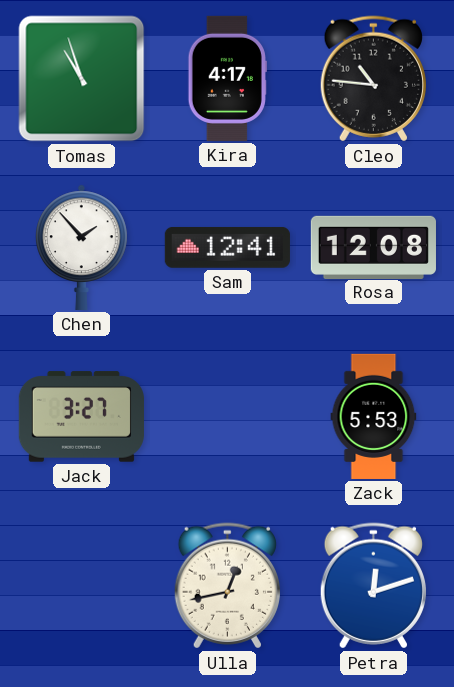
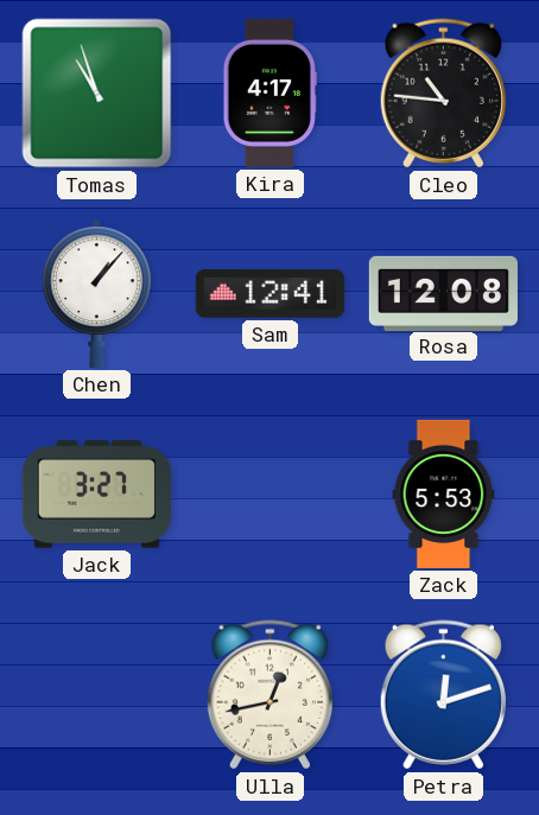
Chen: 1:53 -> 1:07 (97, 293)
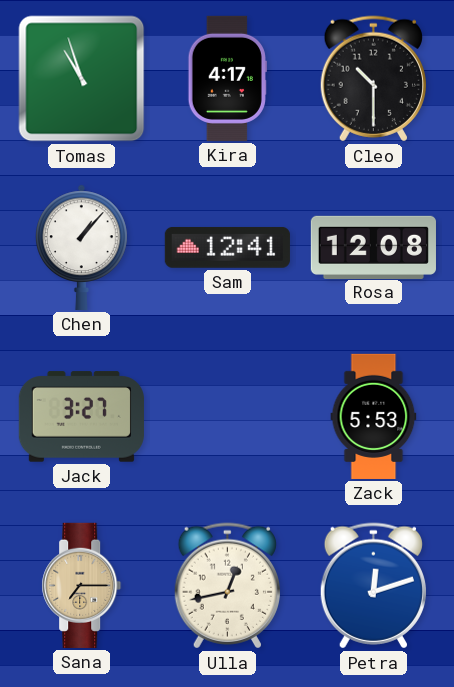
Cleo: 10:46 -> 10:30 (373, 79)
Sana: none -> 7:15 (82, 585)
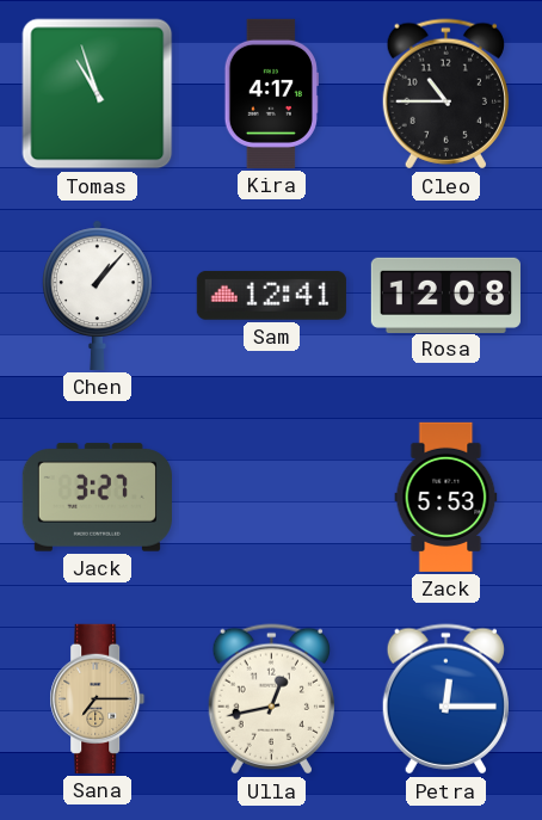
Cleo: 10:30 -> 10:45 (445, 94)
Petra: 12:12 -> 12:15 (445, 699)
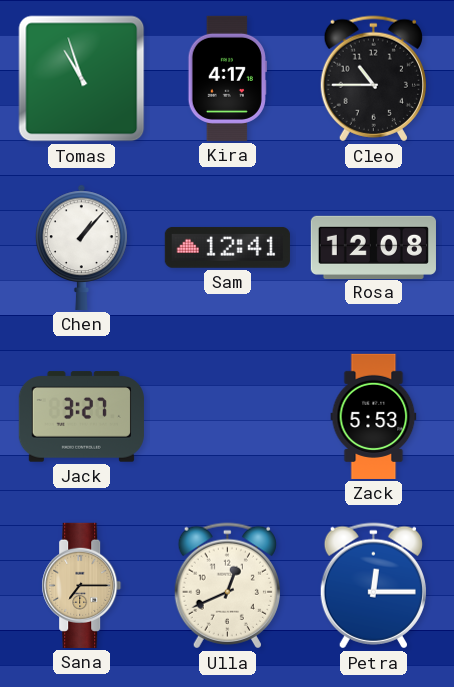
Ulla: 12:43 -> 12:41 (227, 586)
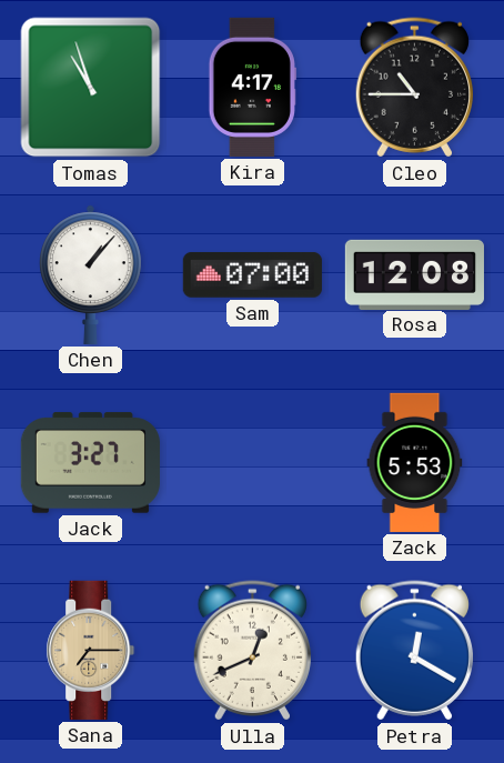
Sam: 12:41 -> 07:00 (252, 274)
Petra: 12:15 -> 12:20 (414, 651)
